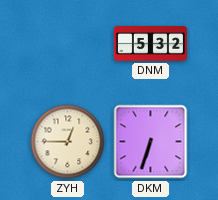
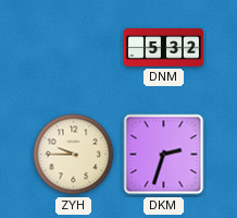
ZYH: 12:45 -> 9:45 (74, 155)
DKM: 6:33 -> 2:33 (164, 155)
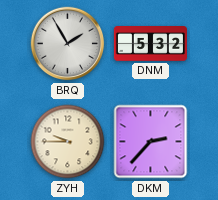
BRQ: none -> 1:55 (68, 44)
DKM: 2:33 -> 2:37 (151, 142)
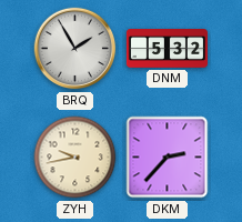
ZYH: 9:45 -> 9:43 (75, 158)
